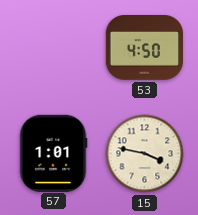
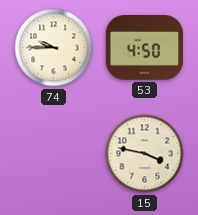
74: none -> 9:45 (54, 48)
57: 1:01 -> none (53, 153)
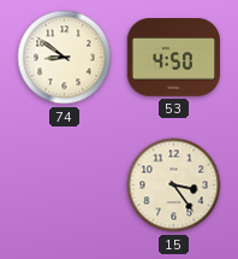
74: 9:45 -> 8:51 (65, 58)
15: 3:47 -> 3:24 (174, 186)
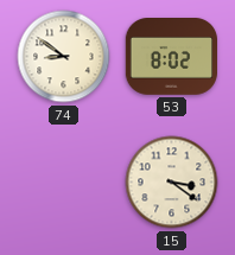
53: 4:50 -> 8:02 (171, 57)
15: 3:24 -> 3:21 (172, 183)
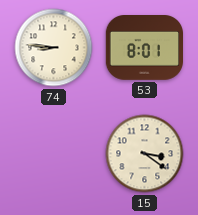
74: 8:51 -> 8:46 (54, 48)
53: 8:02 -> 8:01 (144, 48)
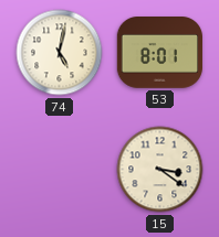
74: 8:46 -> 5:02 (60, 53)
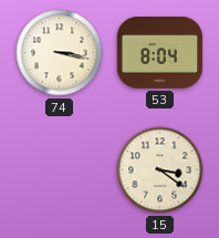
74: 5:02 -> 3:17 (60, 53)
53: 8:01 -> 8:04 (159, 53)
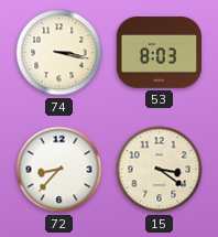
53: 8:04 -> 8:03 (159, 53)
72: none -> 8:37 (59, 170)
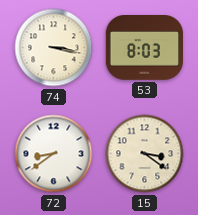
72: 8:37 -> 8:39 (54, 154)
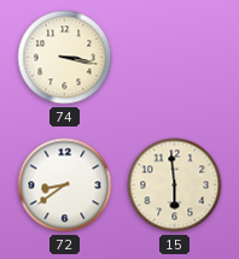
53: 8:03 -> none (144, 48)
15: 3:21 -> 5:59 (175, 186)
